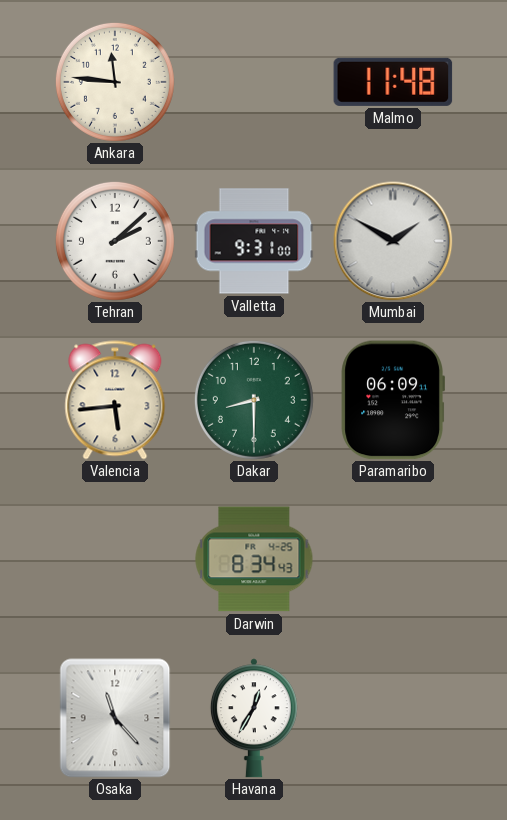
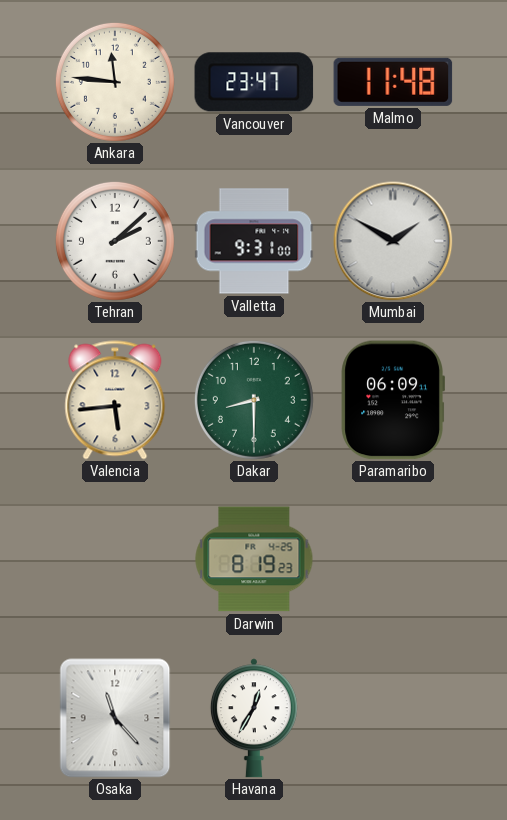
Vancouver: none -> 23:47 (254, 82)
Darwin: 8:34 -> 8:19 (254, 559)
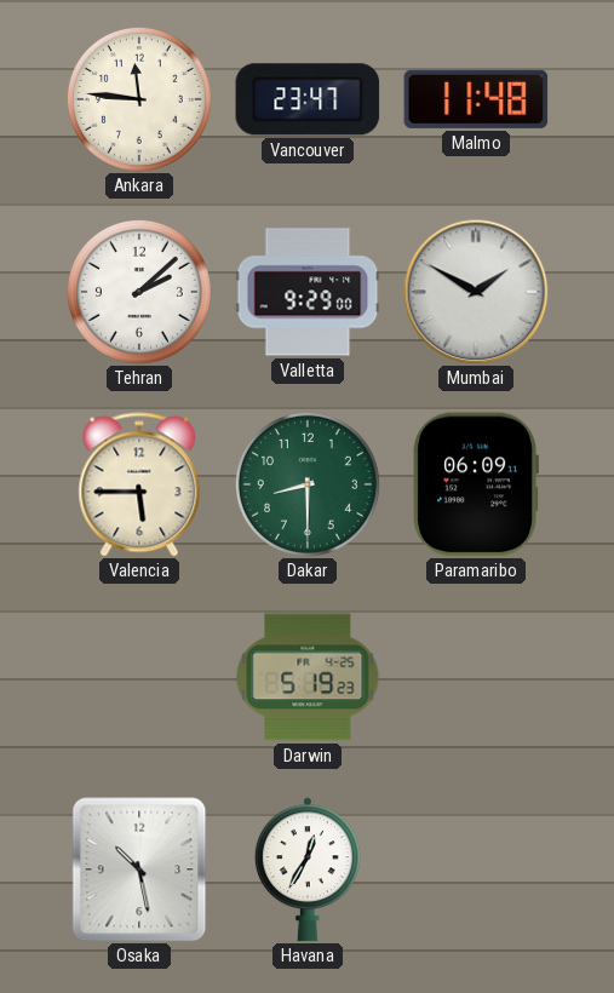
Valletta: 9:31 -> 9:29 (308, 292)
Valencia: 5:44 -> 5:45 (139, 484)
Darwin: 8:19 -> 5:19 (308, 677)
Osaka: 11:23 -> 10:28 (139, 869)
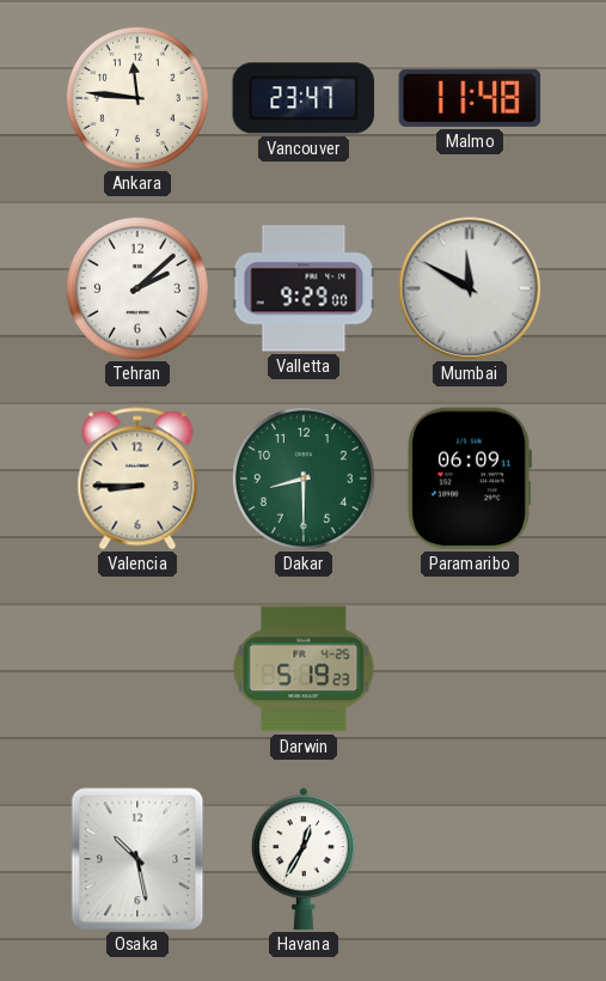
Mumbai: 1:50 -> 11:50 (470, 288)
Valencia: 5:45 -> 8:45 (137, 479)
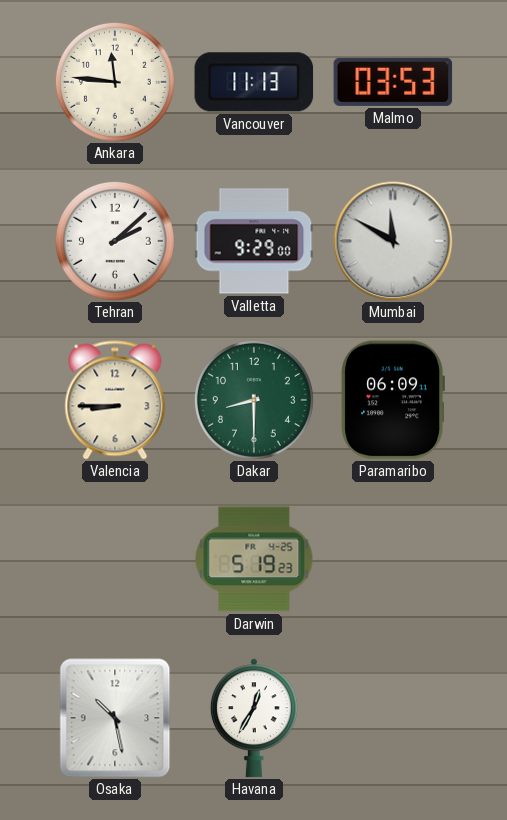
Vancouver: 23:47 -> 11:13 (254, 82)
Malmo: 11:48 -> 03:53 (393, 82)
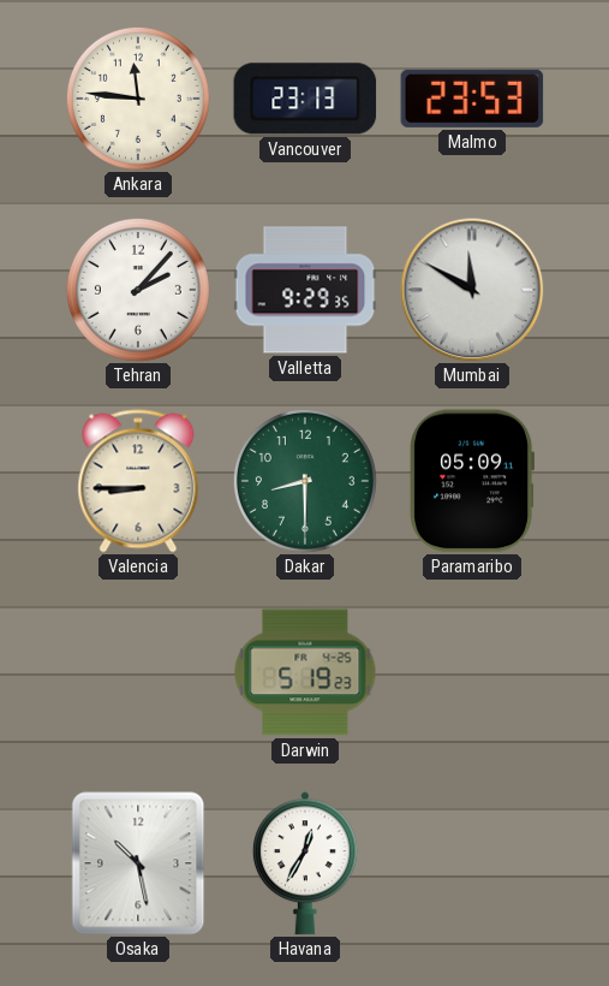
Vancouver: 11:13 -> 23:13 (305, 99)
Malmo: 03:53 -> 23:53 (472, 99)
Tehran: 2:08 -> 2:07 (138, 290)
Valletta: 9:29:00 -> 9:29:35 (305, 290)
Paramaribo: 06:09 -> 05:09 (471, 481)
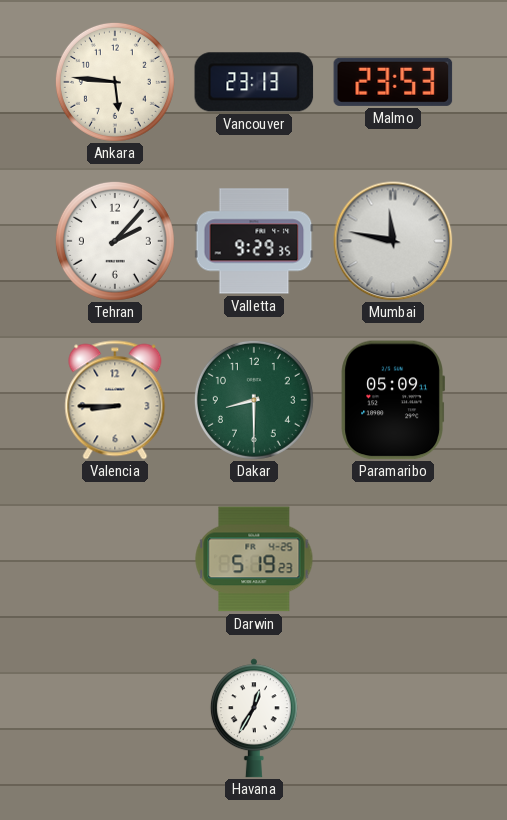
Ankara: 11:46 -> 5:46 (115, 82)
Mumbai: 11:50 -> 11:47 (393, 241)
Osaka: 10:28 -> none (138, 863)
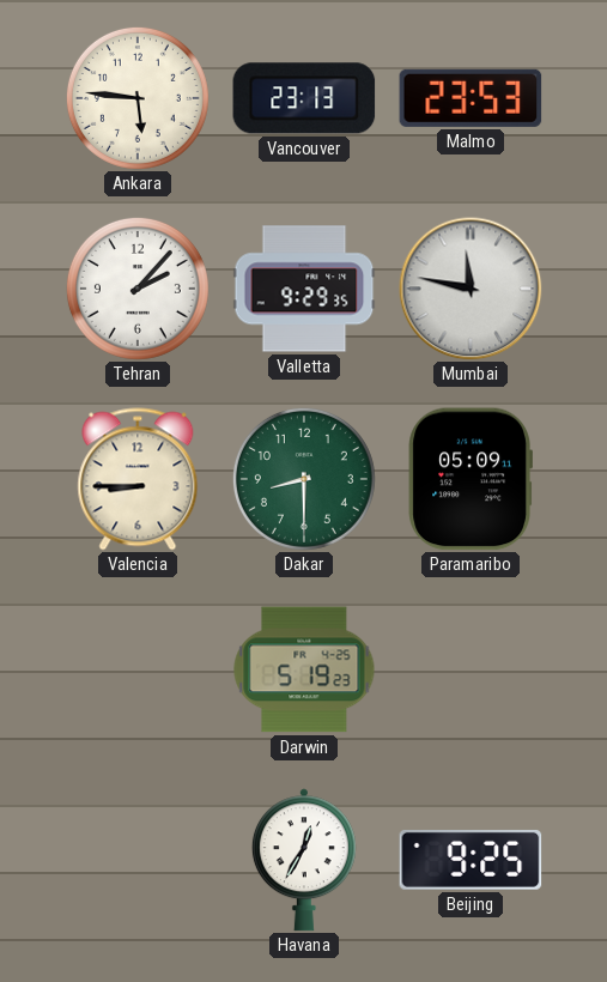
Beijing: none -> 9:25 (471, 860)
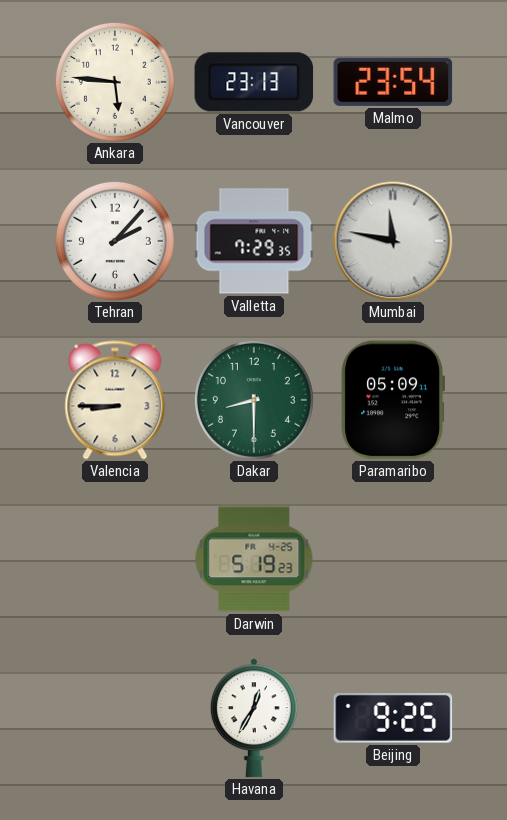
Malmo: 23:53 -> 23:54 (393, 82)
Valletta: 9:29 -> 7:29 (254, 241)
